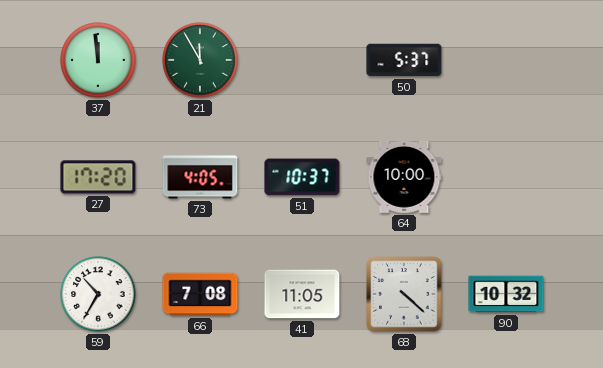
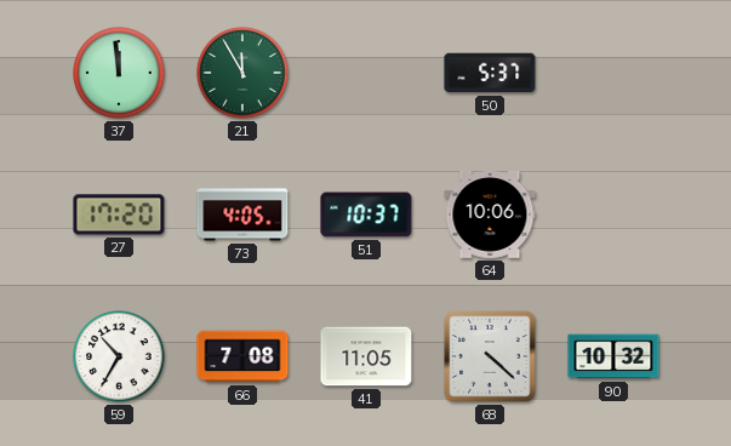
64: 10:00 -> 10:06 (490, 215)
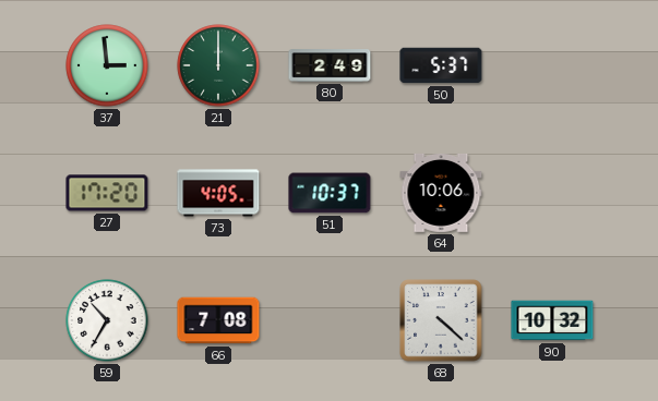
37: 11:59 -> 2:59 (107, 65)
21: 11:55 -> 12:00 (218, 65)
80: none -> 2:49 (330, 65)
41: 11:05 -> none (366, 356)
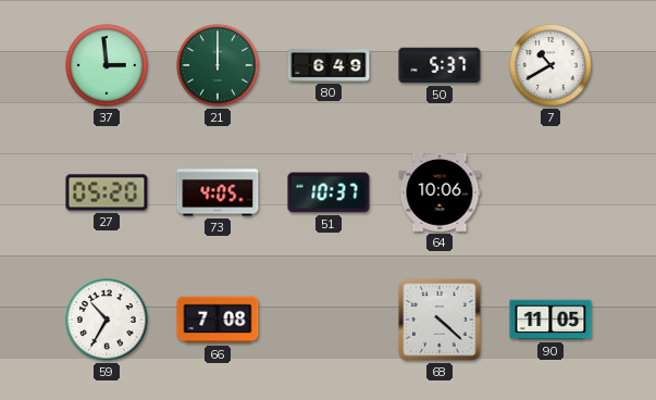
80: 2:49 -> 6:49 (329, 65)
7: none -> 10:40 (550, 65)
27: 17:20 -> 05:20 (107, 192)
90: 10:32 -> 11:05 (550, 320)
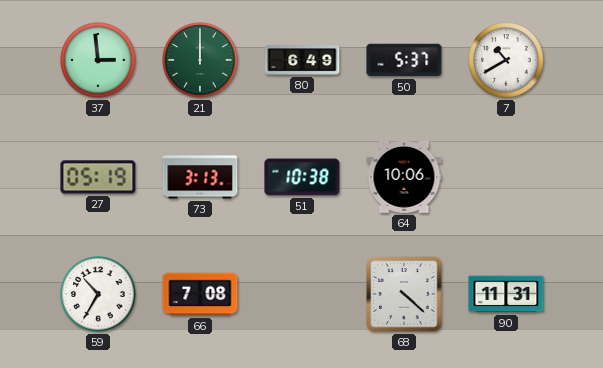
27: 05:20 -> 05:19 (98, 177)
73: 4:05 -> 3:13 (200, 177)
51: 10:37 -> 10:38 (302, 177)
90: 11:05 -> 11:31 (506, 294)
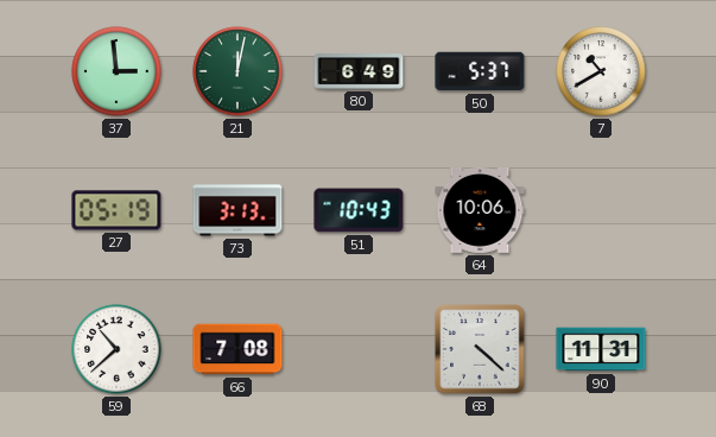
21: 12:00 -> 12:02 (237, 71)
51: 10:38 -> 10:43 (359, 210)
59: 10:35 -> 10:38 (116, 349)
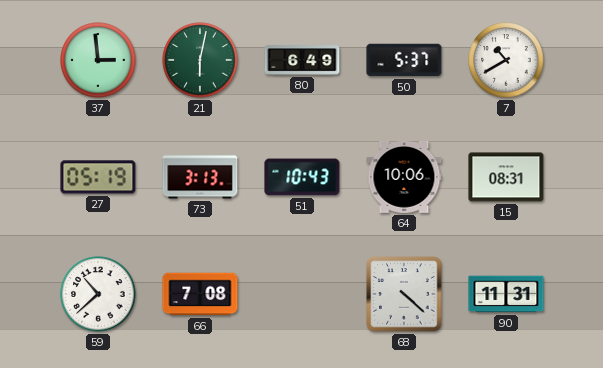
21: 12:02 -> 6:02 (200, 60)
15: none -> 08:31 (506, 177)
